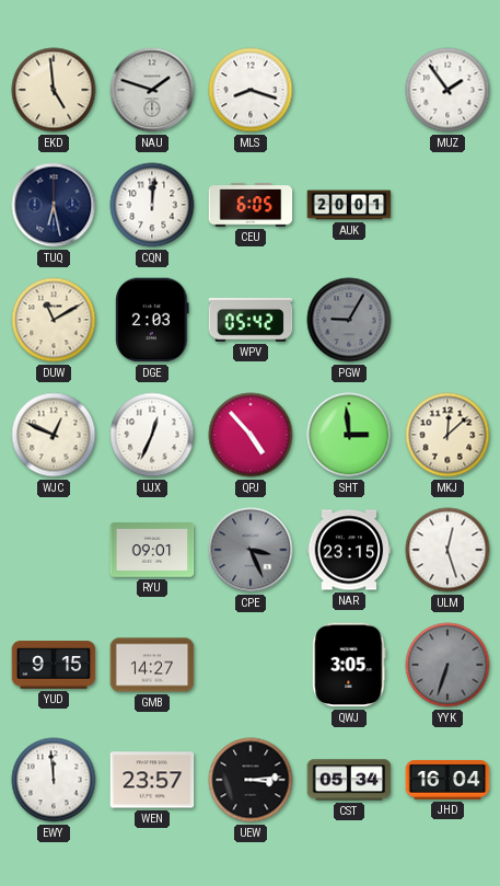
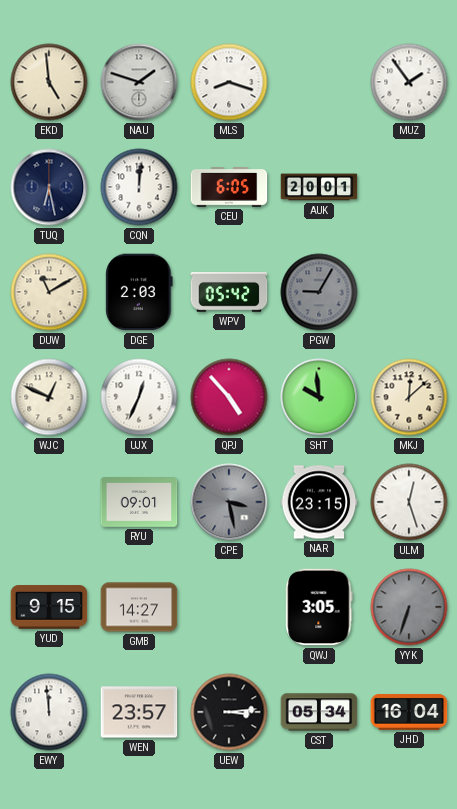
SHT: 2:59 -> 9:59 (319, 397)
CPE: 3:26 -> 3:28 (229, 502)
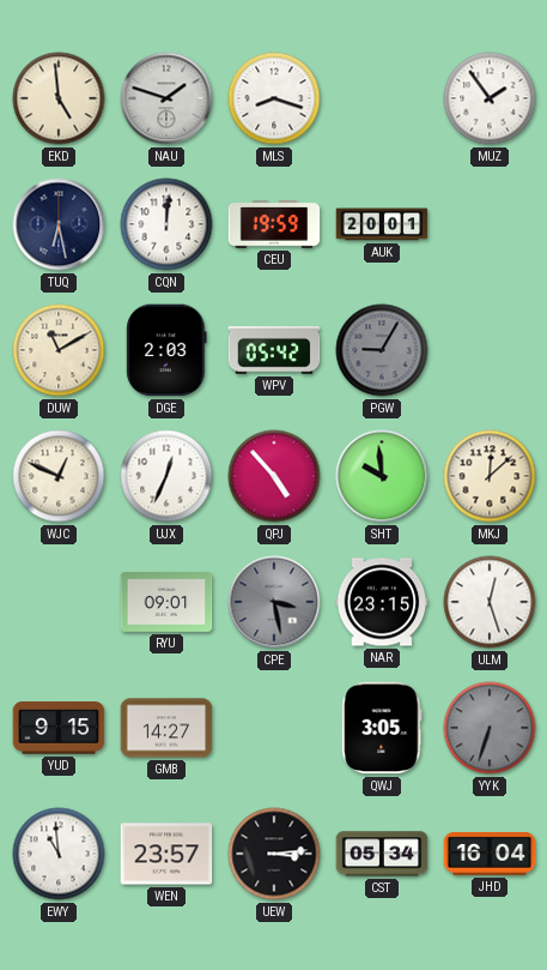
CEU: 6:05 -> 19:59 (274, 225)
EWY: 11:59 -> 10:59 (59, 854)
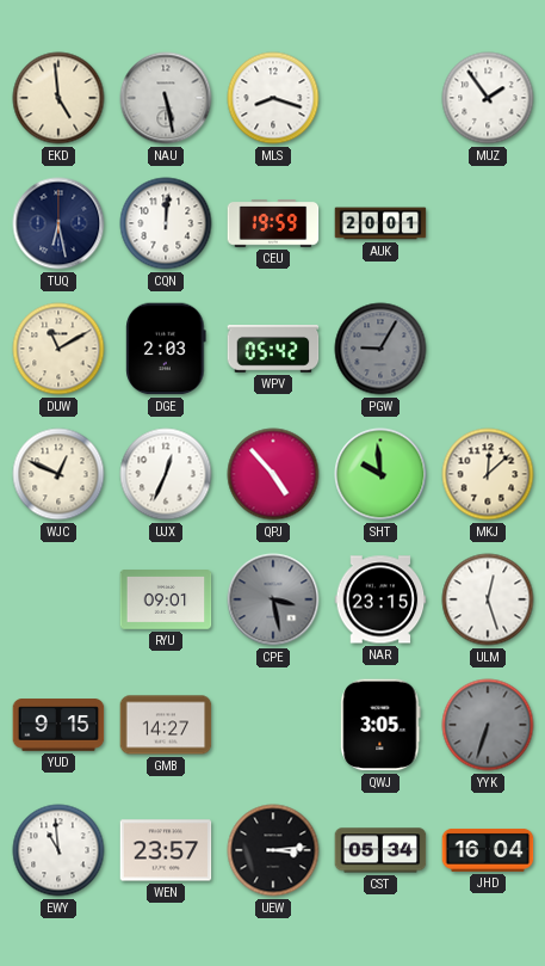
NAU: 1:48 -> 5:28 (166, 98)
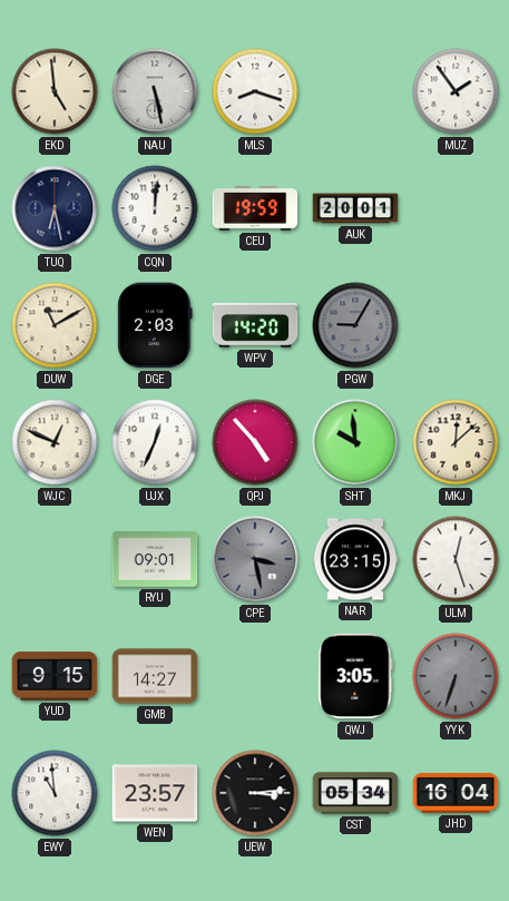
WPV: 05:42 -> 14:20 (255, 325)
